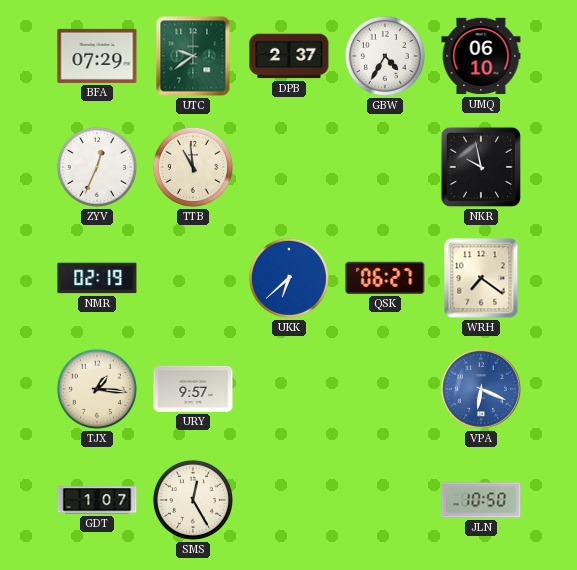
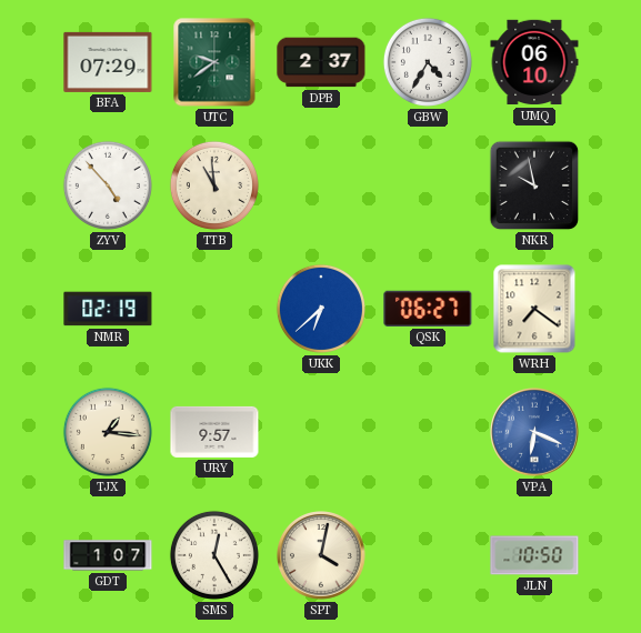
ZYV: 12:34 -> 4:53 (108, 185)
SPT: none -> 4:02 (322, 556)
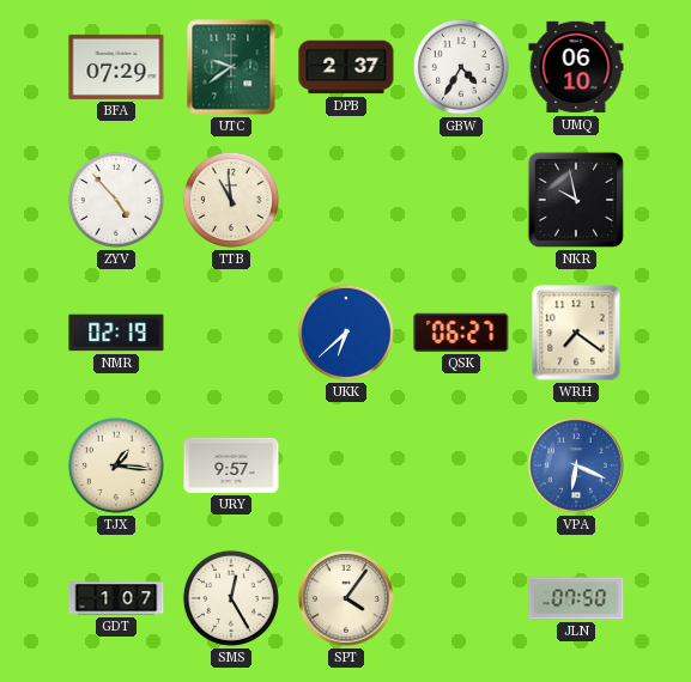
SPT: 4:02 -> 4:06 (347, 599)
JLN: 10:50 -> 07:50 (576, 598)
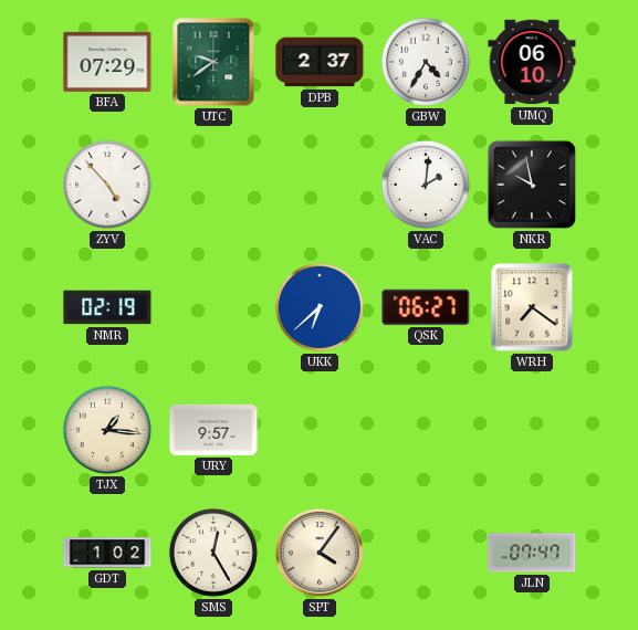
TTB: 10:59 -> none (231, 200)
VAC: none -> 2:01 (426, 185)
VPA: 6:19 -> none (577, 467)
GDT: 1:07 -> 1:02 (107, 553)
JLN: 07:50 -> 07:47 (532, 553)
